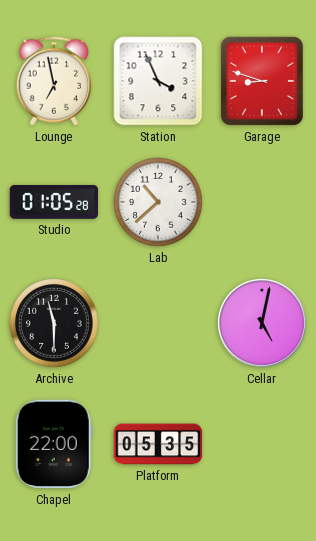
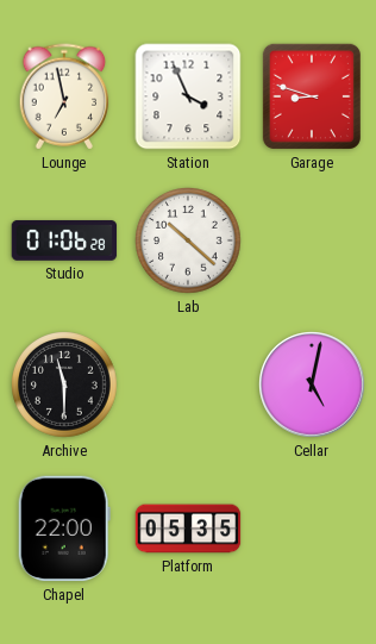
Studio: 01:05 -> 01:06 (64, 240)
Lab: 10:38 -> 10:22 (189, 242)
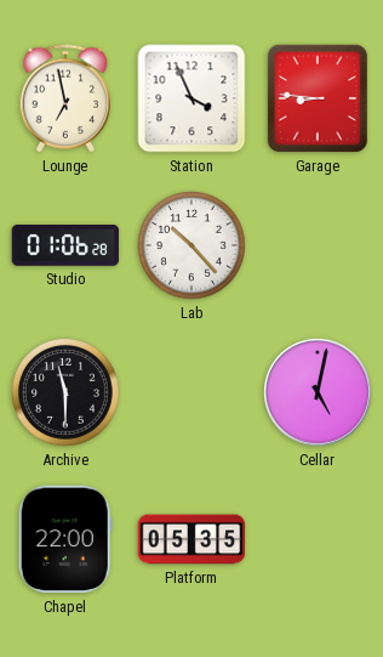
Garage: 8:48 -> 8:46 (318, 98)
Lab: 10:22 -> 10:23 (193, 247)
